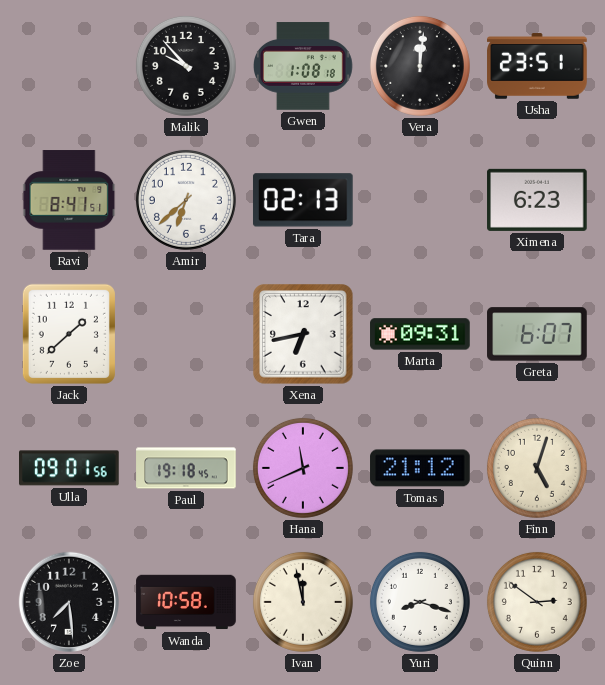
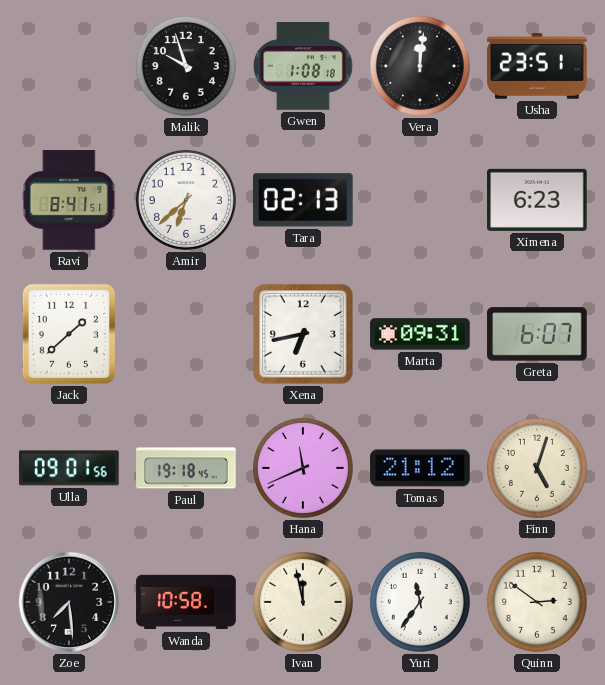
Malik: 9:53 -> 9:57 (186, 66)
Yuri: 8:18 -> 11:36 (420, 602)
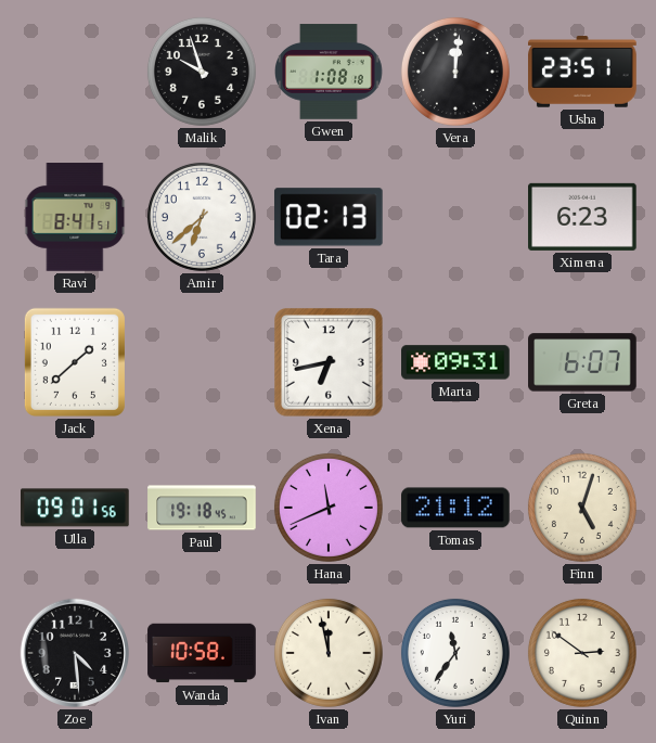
Zoe: 7:29 -> 4:29 (75, 653)
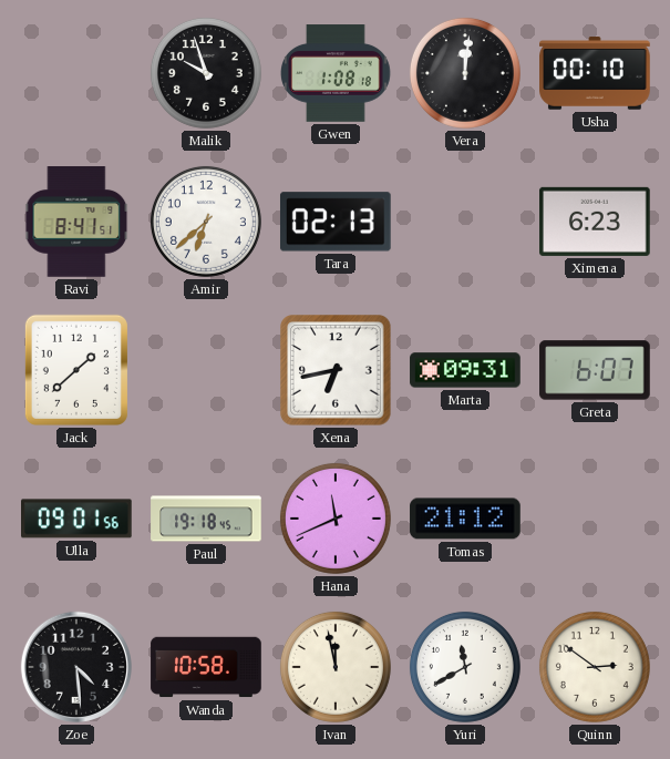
Usha: 23:51 -> 00:10 (595, 73)
Finn: 5:03 -> none (582, 508)
Yuri: 11:36 -> 11:40 (465, 667)
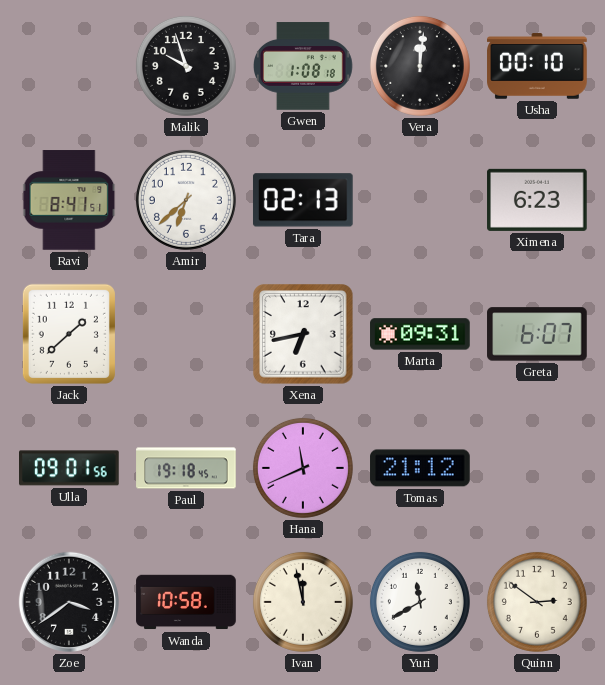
Zoe: 4:29 -> 3:39 (69, 602)
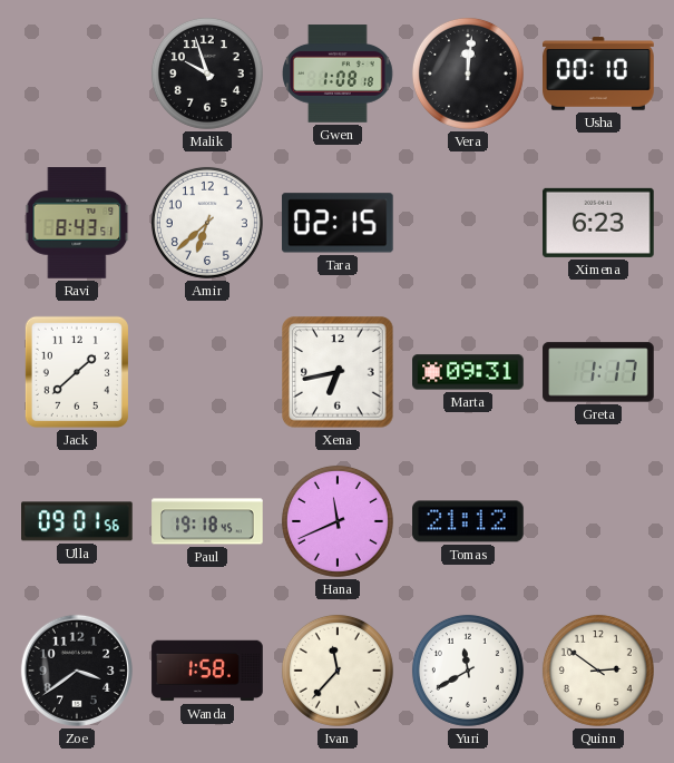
Ravi: 8:41 -> 8:43 (77, 223)
Tara: 02:13 -> 02:15 (338, 223)
Greta: 6:07 -> 1:17 (598, 372)
Wanda: 10:58 -> 1:58 (207, 671)
Ivan: 11:58 -> 11:37 (338, 671)
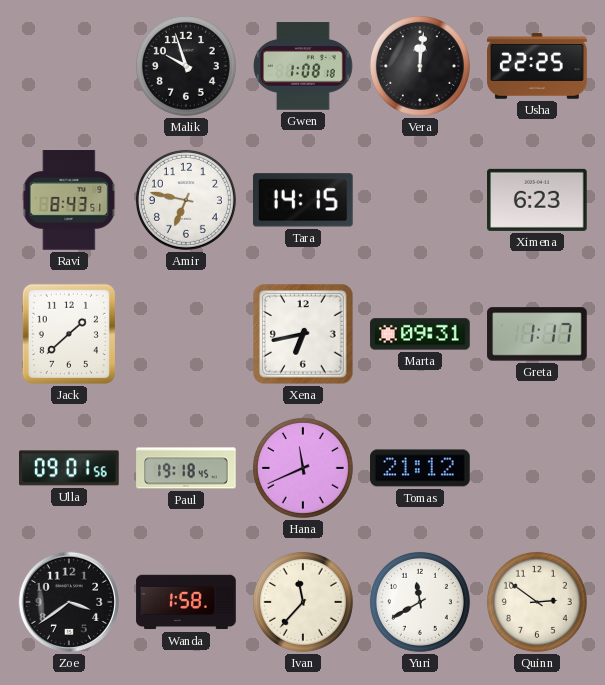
Usha: 00:10 -> 22:25 (537, 66)
Amir: 6:38 -> 6:47 (186, 200)
Tara: 02:15 -> 14:15 (303, 200)
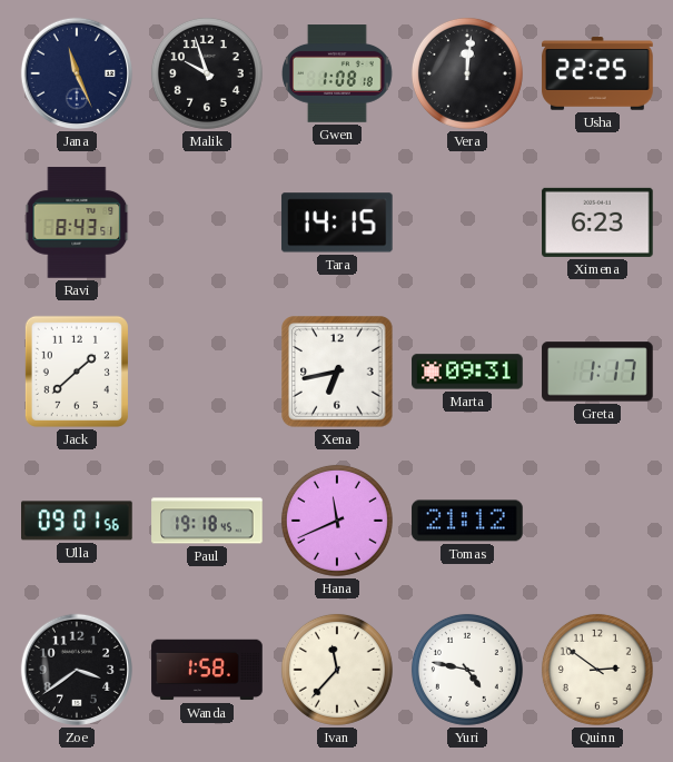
Jana: none -> 11:26 (77, 73)
Amir: 6:47 -> none (186, 200)
Yuri: 11:40 -> 4:47 (467, 670)
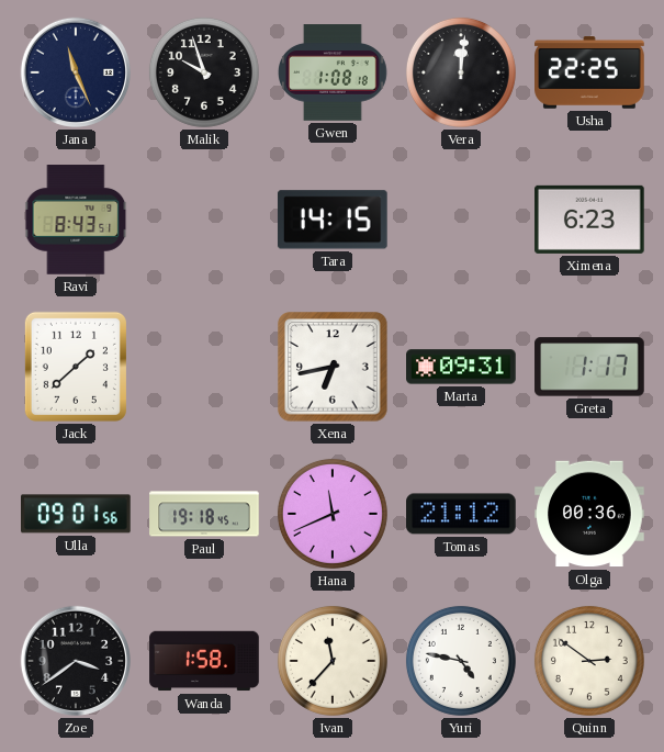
Olga: none -> 00:36 (589, 514)
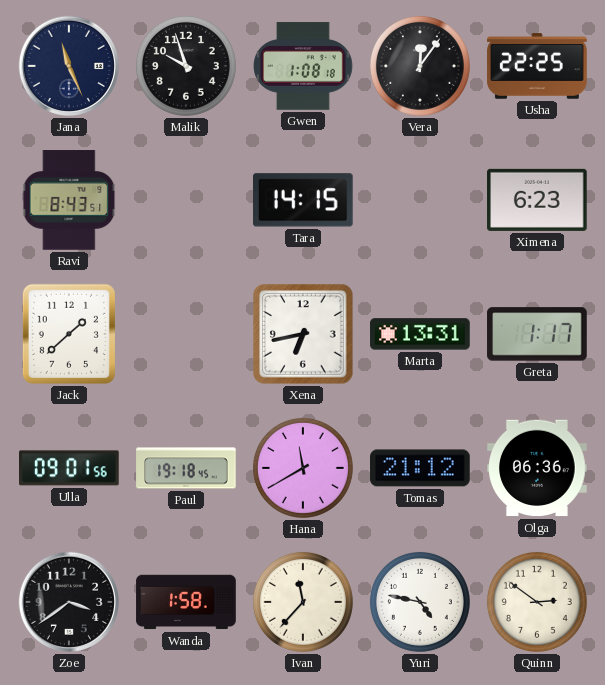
Vera: 12:01 -> 12:06 (420, 66)
Marta: 09:31 -> 13:31 (420, 334)
Hana: 11:41 -> 11:40 (303, 468)
Olga: 00:36 -> 06:36 (537, 468)
